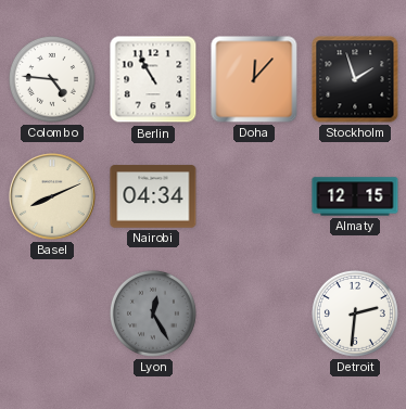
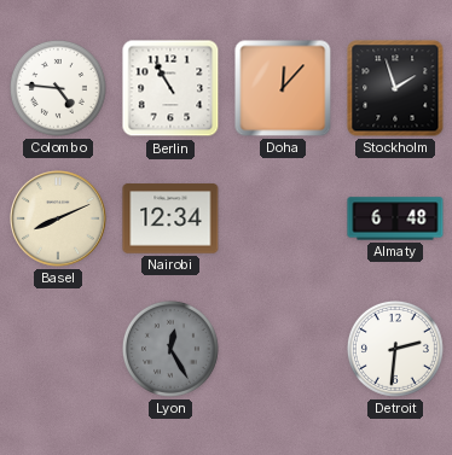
Nairobi: 04:34 -> 12:34 (170, 218)
Almaty: 12:15 -> 6:48 (395, 218)
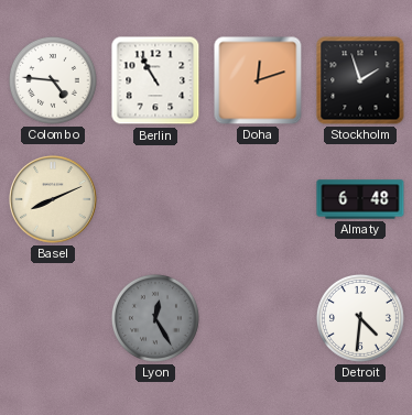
Doha: 12:07 -> 12:12 (258, 80)
Nairobi: 12:34 -> none (170, 218)
Detroit: 2:31 -> 4:31 (360, 318)
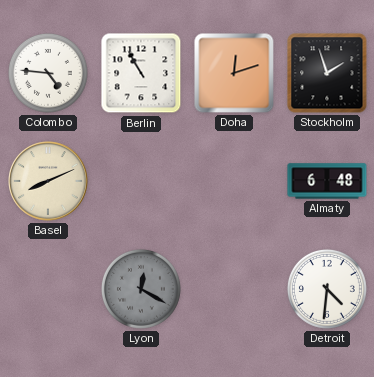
Lyon: 12:25 -> 12:20 (141, 289)
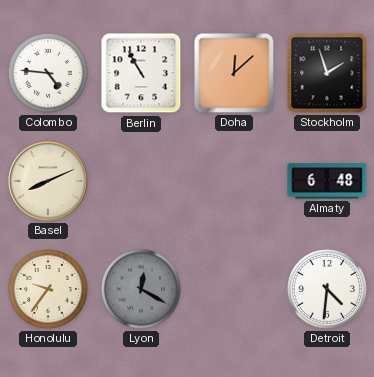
Doha: 12:12 -> 12:08 (234, 73)
Honolulu: none -> 9:36 (48, 289)
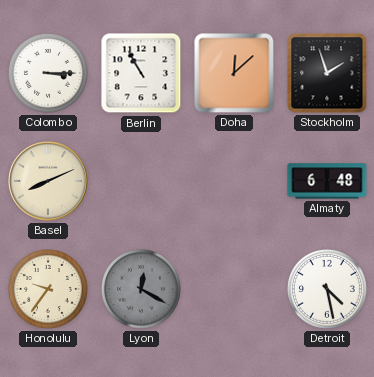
Colombo: 4:46 -> 3:15 (48, 73)
Detroit: 4:31 -> 4:28 (327, 289)
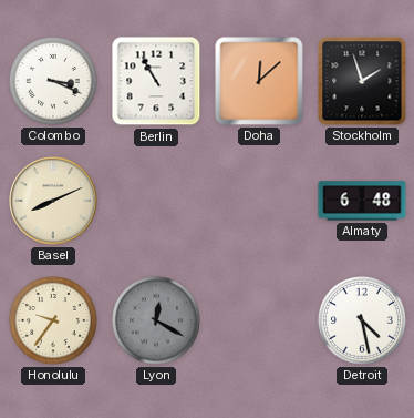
Colombo: 3:15 -> 3:19 (53, 81)
